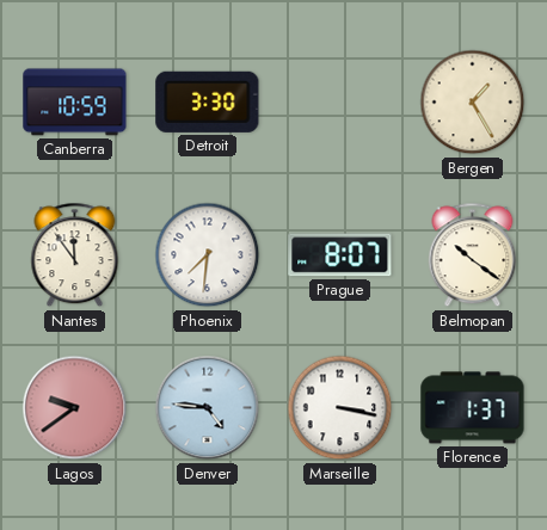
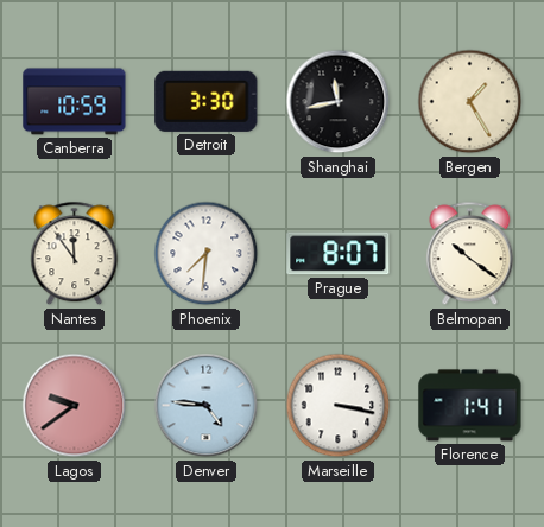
Shanghai: none -> 11:43 (339, 102)
Florence: 1:37 -> 1:41 (470, 406)
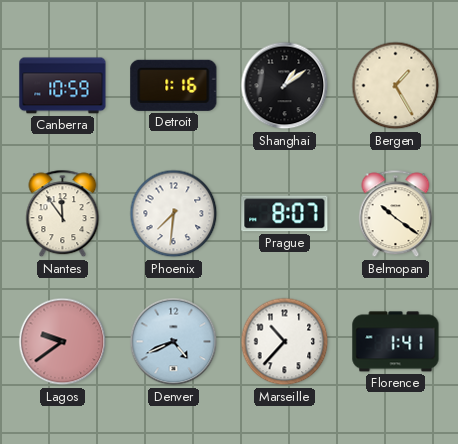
Detroit: 3:30 -> 1:16 (174, 85)
Shanghai: 11:43 -> 1:09 (285, 86)
Denver: 4:46 -> 4:41 (174, 342)
Marseille: 3:17 -> 10:37 (285, 342)
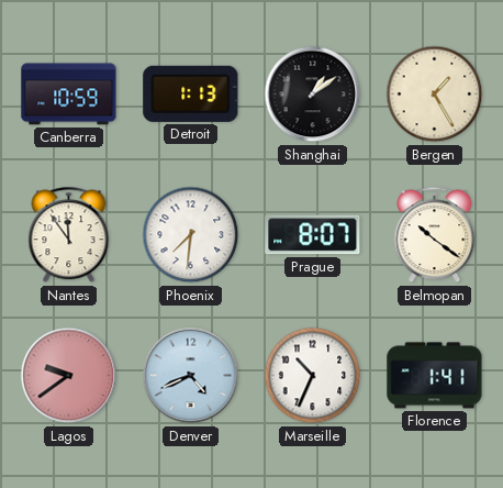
Detroit: 1:16 -> 1:13 (191, 93)
Marseille: 10:37 -> 10:34 (313, 376)
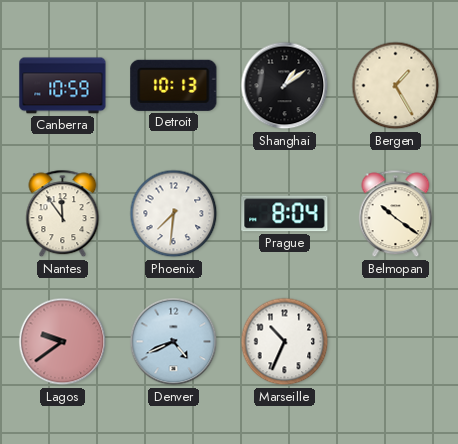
Detroit: 1:13 -> 10:13 (174, 85)
Prague: 8:07 -> 8:04 (285, 214)
Florence: 1:41 -> none (435, 376)
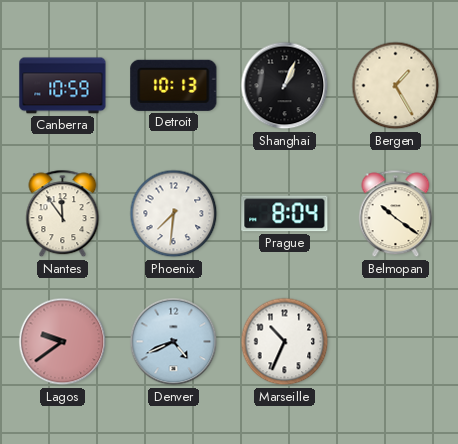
Shanghai: 1:09 -> 1:04 (285, 86)
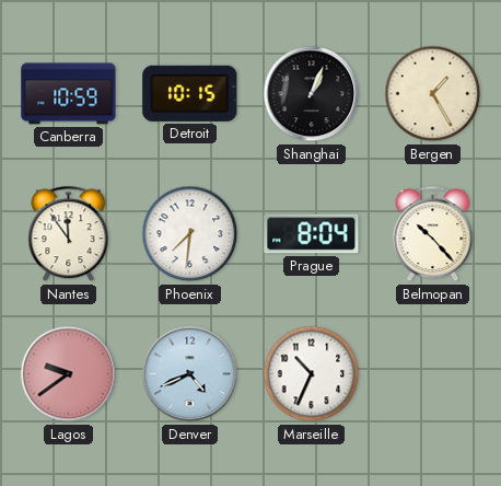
Detroit: 10:13 -> 10:15 (190, 93)
Belmopan: 10:21 -> 10:23 (433, 234)
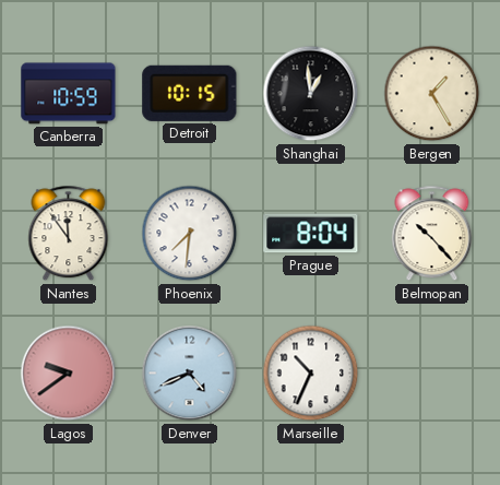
Shanghai: 1:04 -> 12:59 (311, 94)
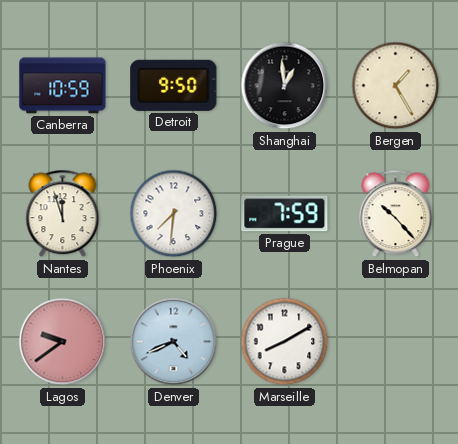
Detroit: 10:15 -> 9:50 (174, 85)
Nantes: 11:54 -> 11:57 (63, 214)
Prague: 8:04 -> 7:59 (285, 214)
Marseille: 10:34 -> 8:10 (285, 342)
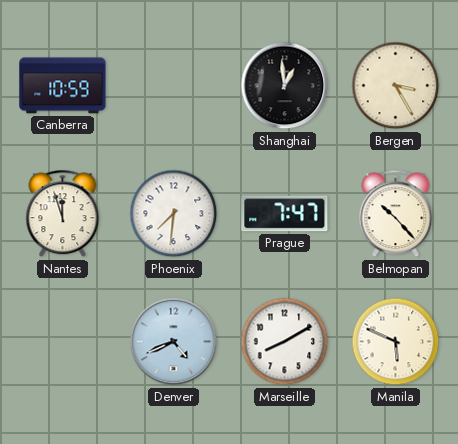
Detroit: 9:50 -> none (174, 85)
Bergen: 1:25 -> 3:25 (396, 86)
Prague: 7:59 -> 7:47 (285, 214)
Lagos: 9:39 -> none (63, 342)
Manila: none -> 5:49 (396, 342)
